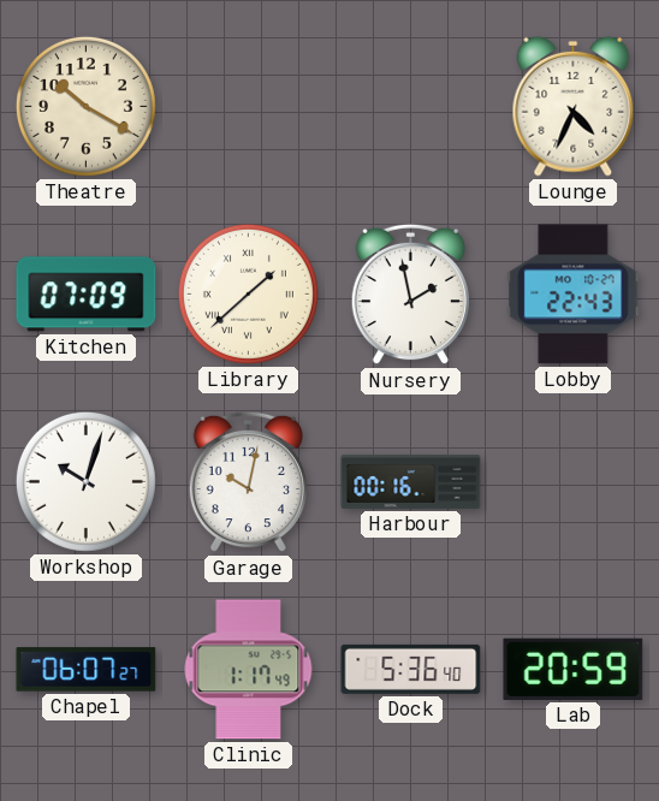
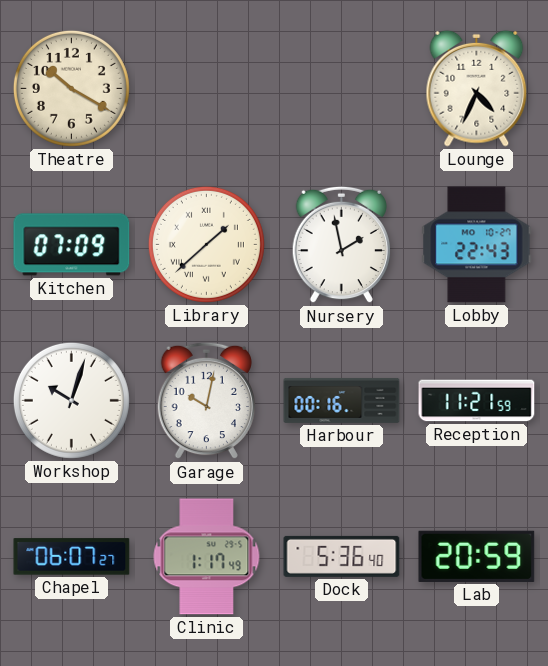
Reception: none -> 11:21 (477, 401)
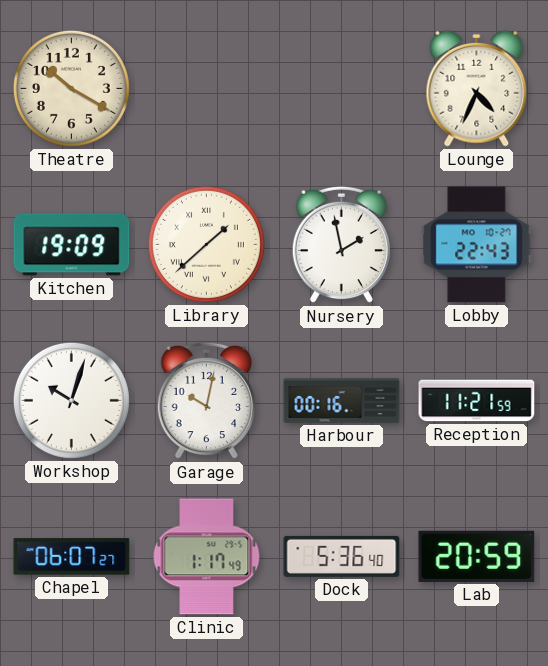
Kitchen: 07:09 -> 19:09 (72, 245)
